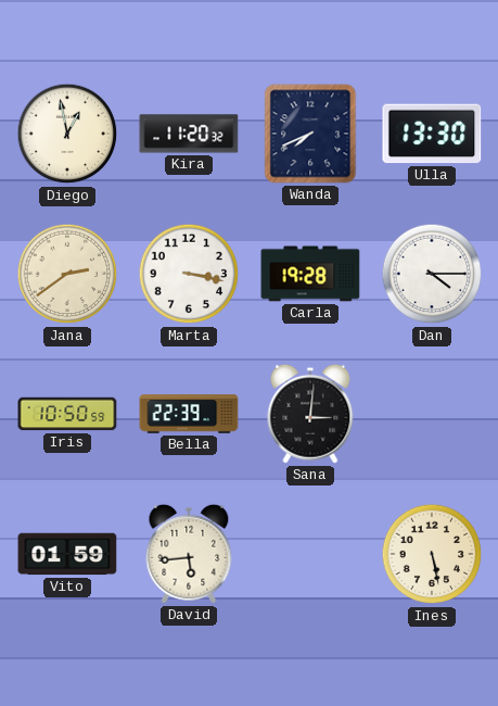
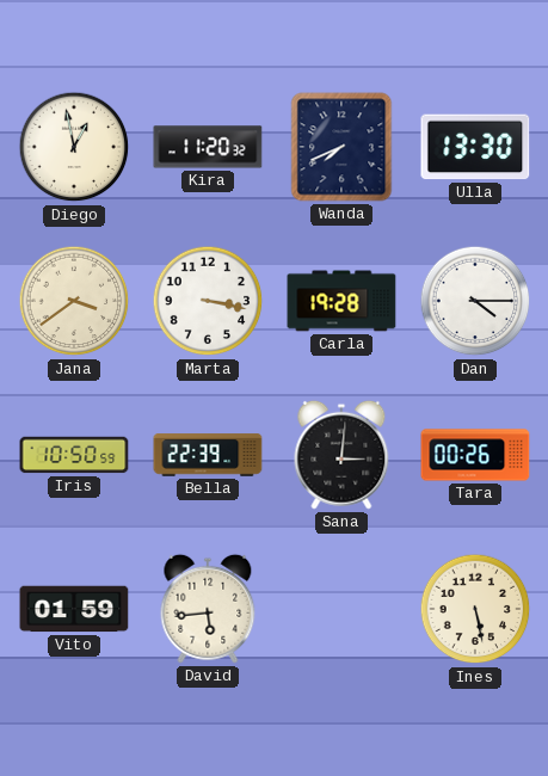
Jana: 2:39 -> 3:39 (74, 301)
Tara: none -> 00:26 (475, 455)
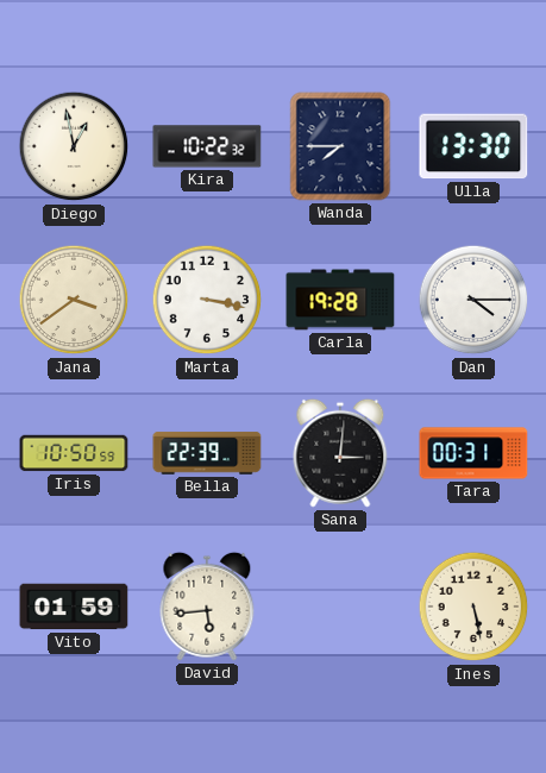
Kira: 11:20 -> 10:22 (207, 146)
Wanda: 7:41 -> 7:45 (340, 146)
Tara: 00:26 -> 00:31 (473, 453)
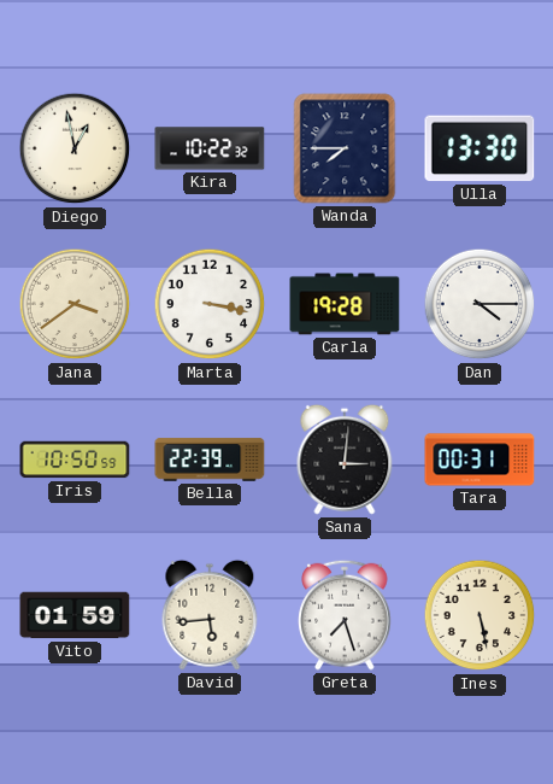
Greta: none -> 7:27 (345, 615)
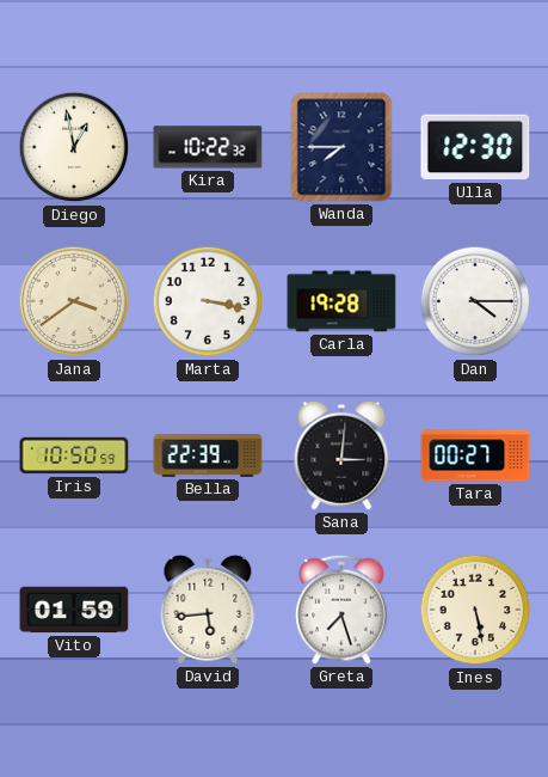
Ulla: 13:30 -> 12:30 (475, 147)
Tara: 00:31 -> 00:27 (475, 455)
